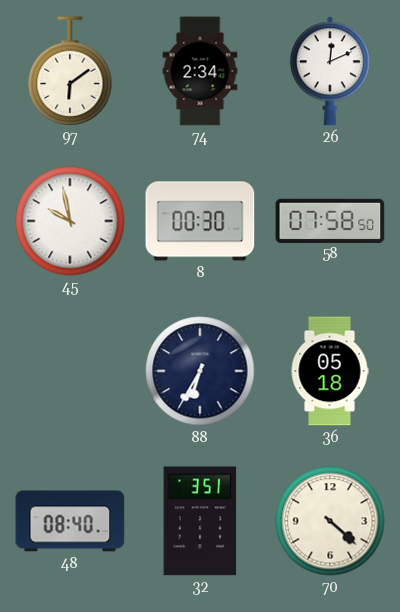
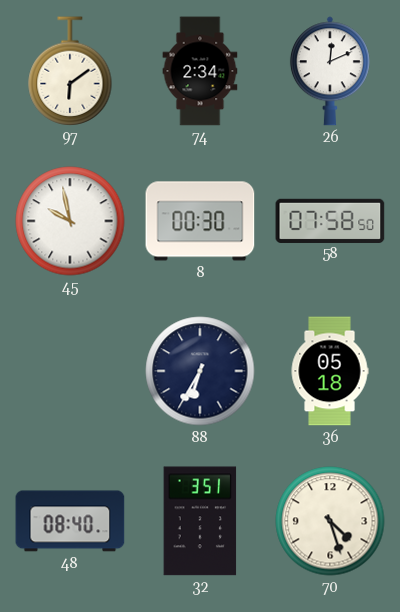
70: 4:22 -> 4:27 (330, 521)
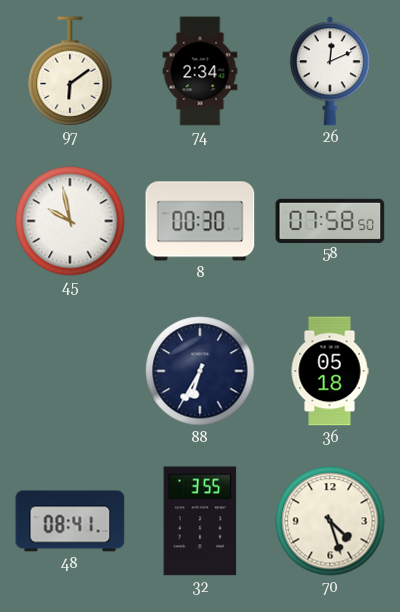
48: 08:40 -> 08:41 (70, 521)
32: 3:51 -> 3:55 (200, 521)
